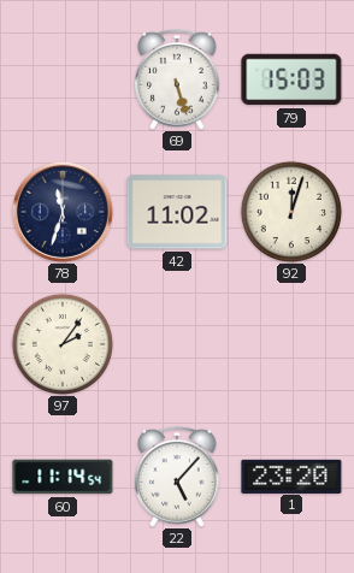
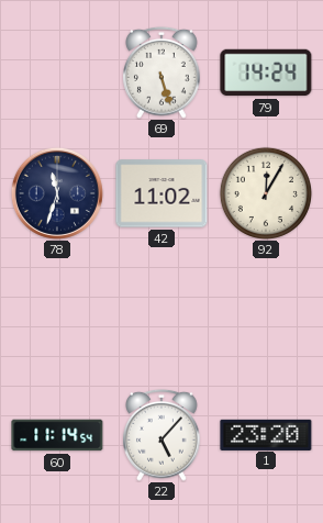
79: 15:03 -> 14:24 (266, 73)
92: 12:03 -> 12:05 (266, 193)
97: 2:06 -> none (63, 344)
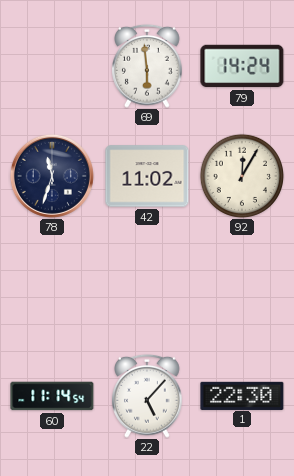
69: 5:27 -> 5:59 (148, 66)
1: 23:20 -> 22:30 (242, 395)
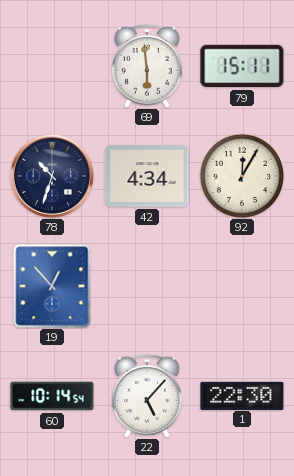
79: 14:24 -> 15:11 (242, 66)
78: 11:33 -> 10:33 (52, 176)
42: 11:02 -> 4:34 (147, 176)
19: none -> 12:53 (52, 286)
60: 11:14 -> 10:14 (52, 396)
